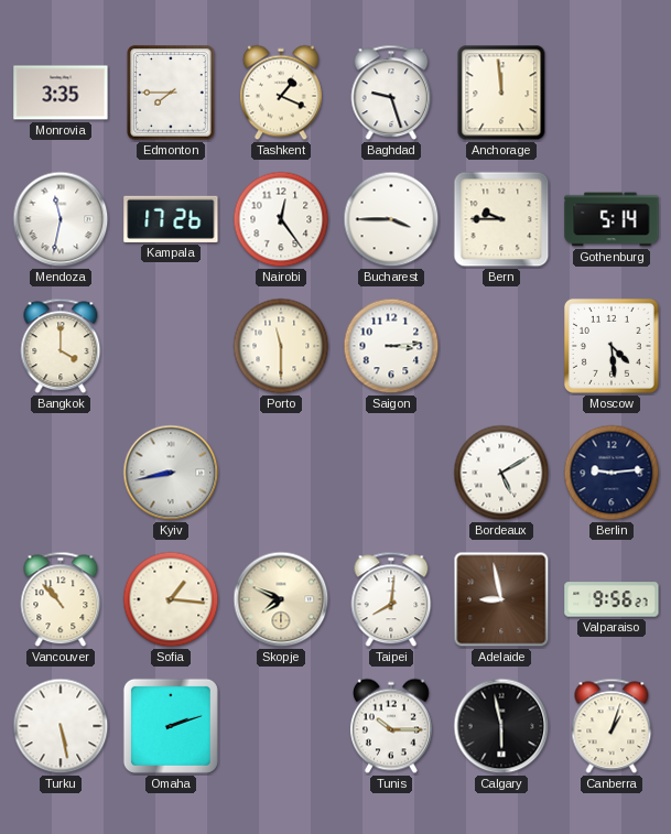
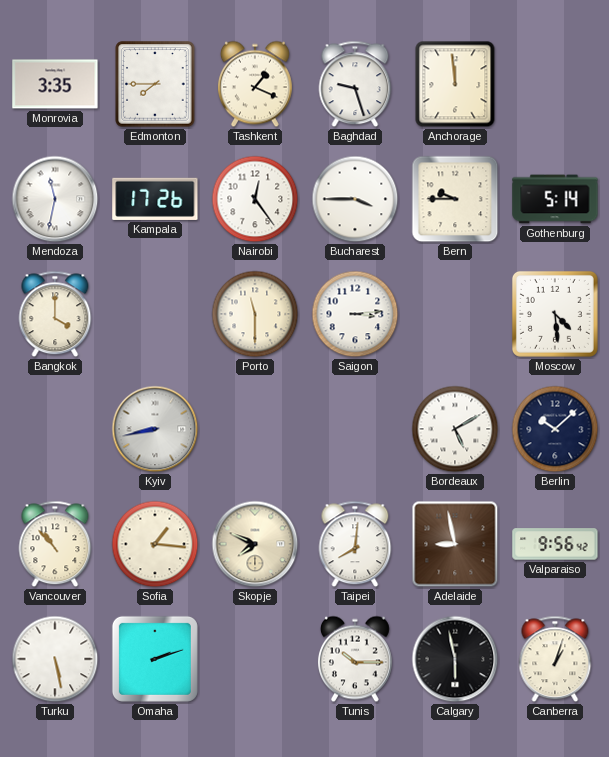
Berlin: 9:14 -> 10:08 (555, 429)
Valparaiso: 9:56:27 -> 9:56:42 (555, 544)
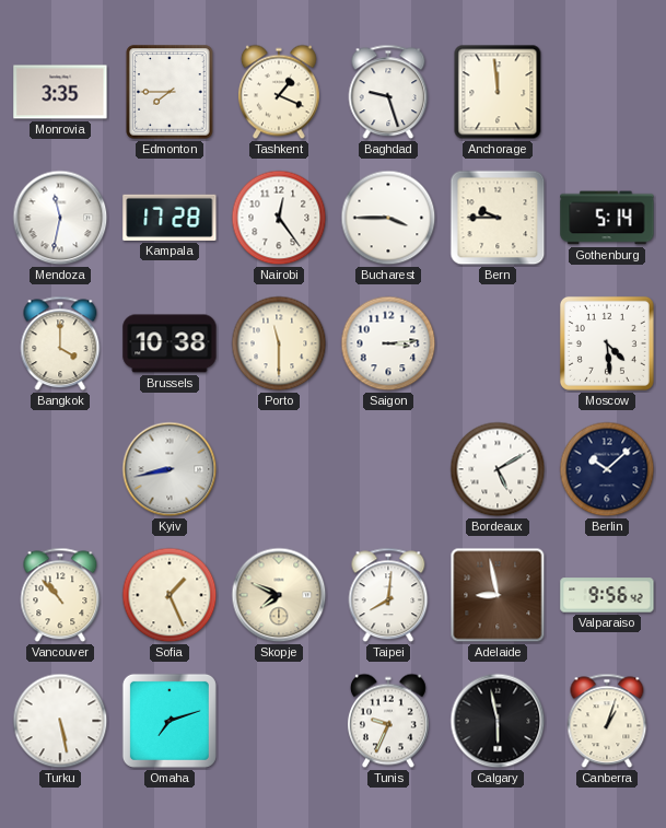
Kampala: 17:26 -> 17:28 (170, 218)
Brussels: none -> 10:38 (170, 343)
Sofia: 1:16 -> 1:26 (170, 595)
Omaha: 2:12 -> 7:12 (170, 721)
Tunis: 10:15 -> 9:34 (388, 721)
